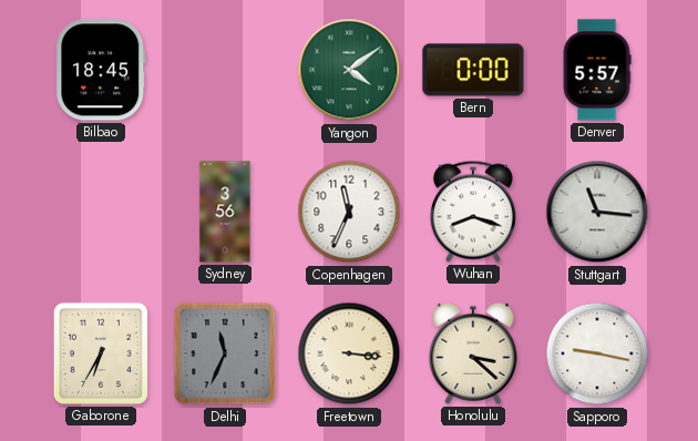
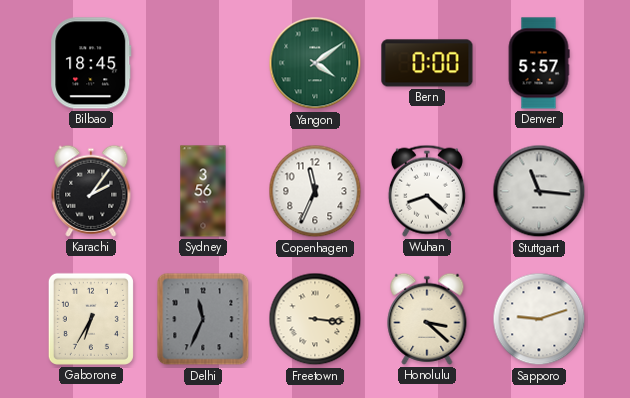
Karachi: none -> 2:06 (91, 191)
Wuhan: 8:18 -> 8:22 (427, 191)
Sapporo: 9:17 -> 9:12 (539, 319)
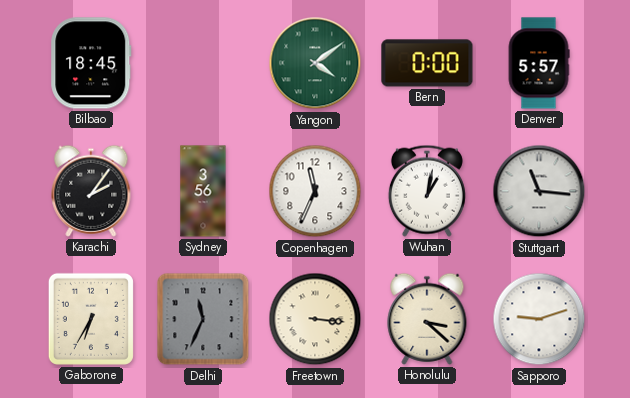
Wuhan: 8:22 -> 1:02 (427, 191)
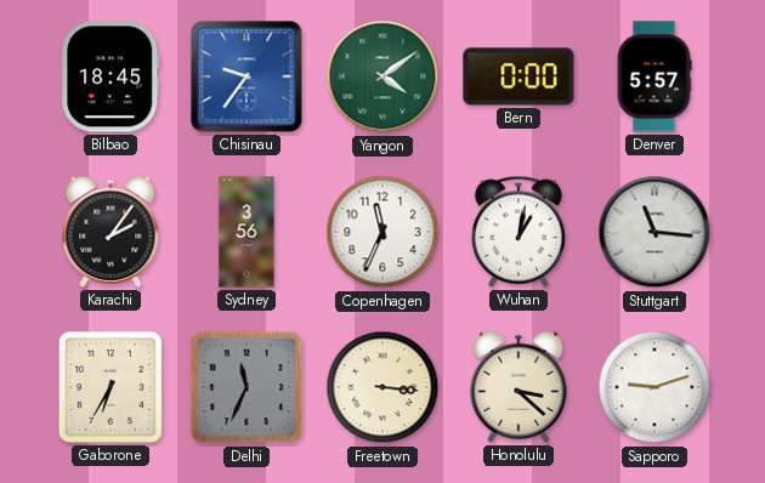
Chisinau: none -> 9:36 (246, 76)
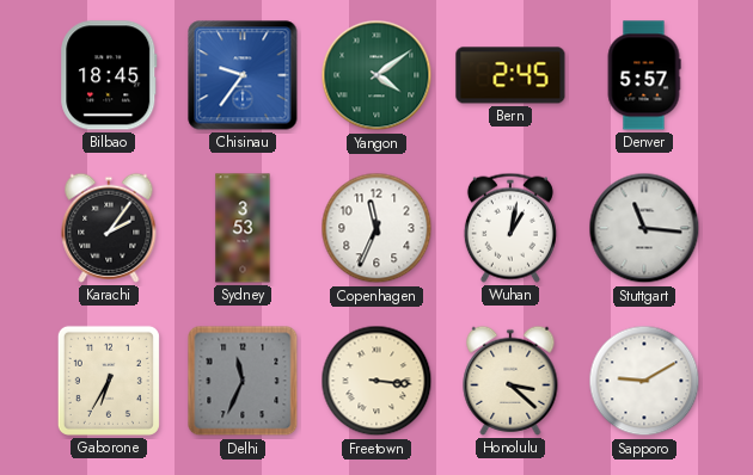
Bern: 0:00 -> 2:45 (510, 75)
Sydney: 3:56 -> 3:53 (243, 228)
Sapporo: 9:12 -> 9:10 (644, 381)
